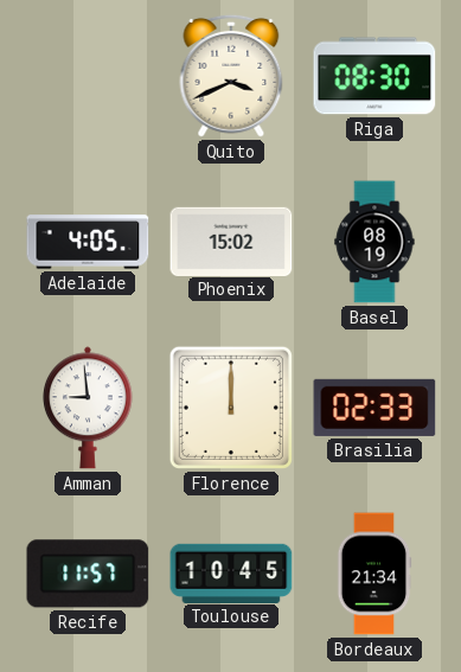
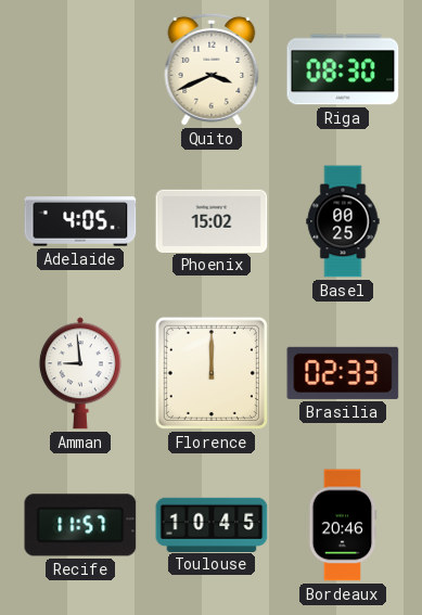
Basel: 08:19 -> 00:25 (343, 221)
Bordeaux: 21:34 -> 20:46 (343, 525)
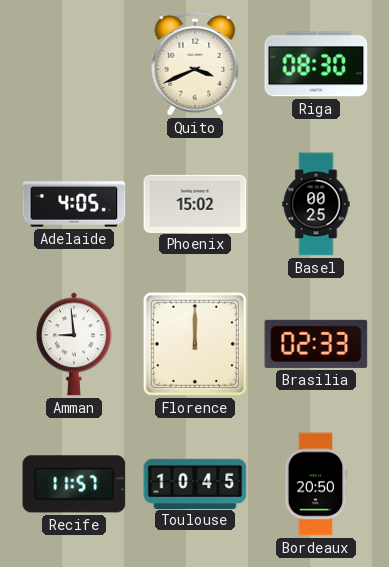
Bordeaux: 20:46 -> 20:50 (316, 484)
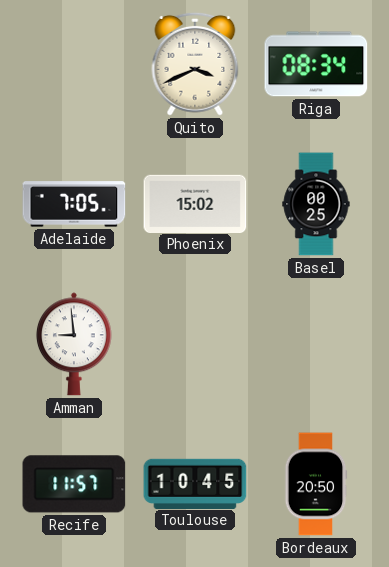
Riga: 08:30 -> 08:34 (316, 64)
Adelaide: 4:05 -> 7:05 (74, 204)
Florence: 12:00 -> none (195, 344)
Brasilia: 02:33 -> none (316, 344)
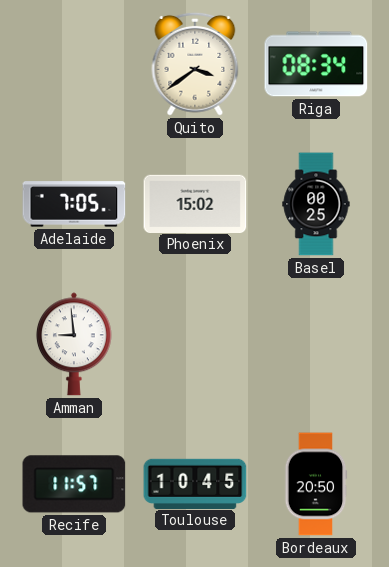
Quito: 3:41 -> 3:39 (195, 64)
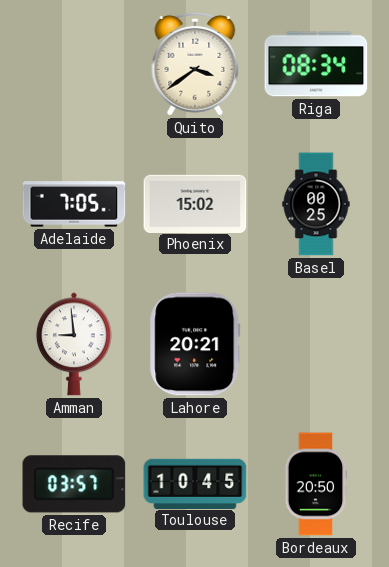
Lahore: none -> 20:21 (195, 344)
Recife: 11:57 -> 03:57 (74, 484)
